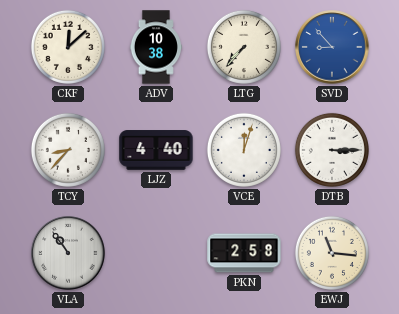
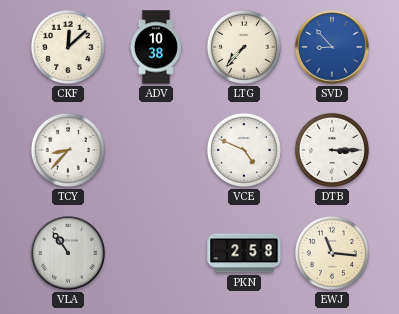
LJZ: 4:40 -> none (156, 150)
VCE: 12:03 -> 4:49 (244, 150)
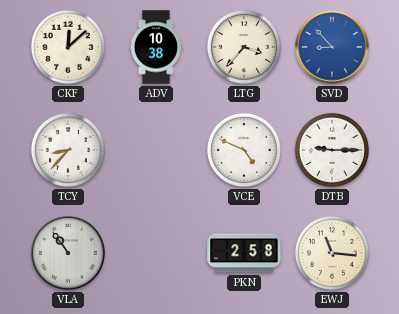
LTG: 7:37 -> 3:37 (244, 47)
DTB: 3:15 -> 9:15 (332, 150)
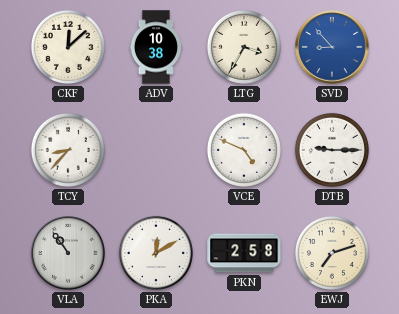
LTG: 3:37 -> 3:35 (244, 47)
PKA: none -> 12:10 (156, 253)
EWJ: 11:16 -> 7:12 (332, 253)
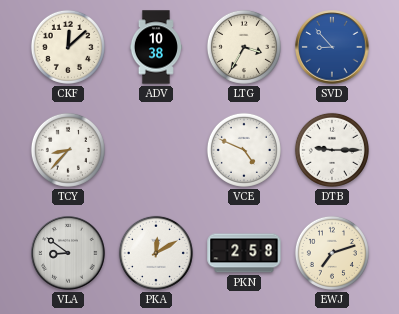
VLA: 10:54 -> 8:51 (68, 253)
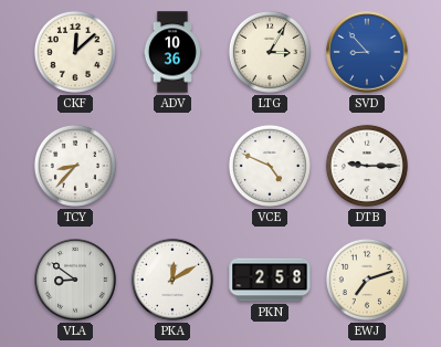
ADV: 10:38 -> 10:36 (172, 52)
LTG: 3:35 -> 3:05 (270, 52)
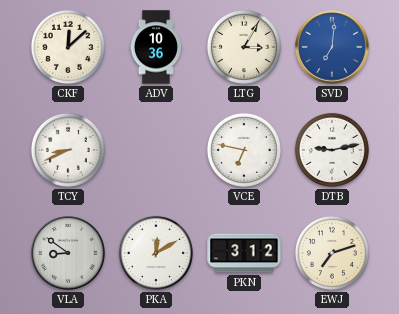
SVD: 8:53 -> 7:01 (332, 47)
TCY: 8:37 -> 8:41 (68, 150)
VCE: 4:49 -> 6:47 (244, 150)
DTB: 9:15 -> 9:13 (332, 150)
PKN: 2:58 -> 3:12 (244, 253)
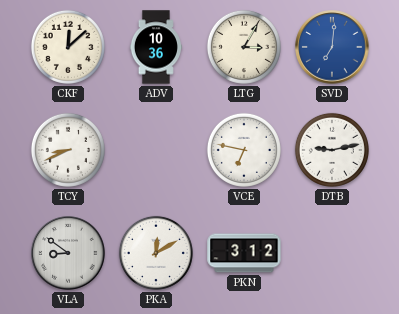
EWJ: 7:12 -> none (332, 253)
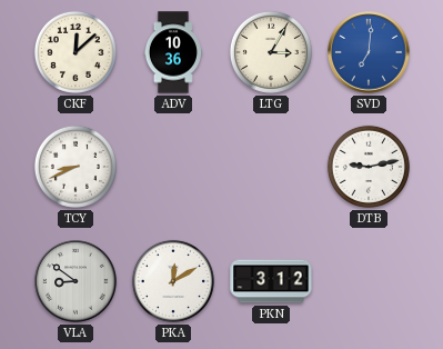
VCE: 6:47 -> none (244, 150)
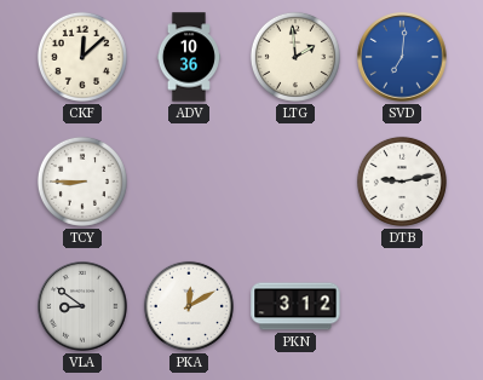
LTG: 3:05 -> 1:59 (295, 57)
TCY: 8:41 -> 8:45 (82, 182)
